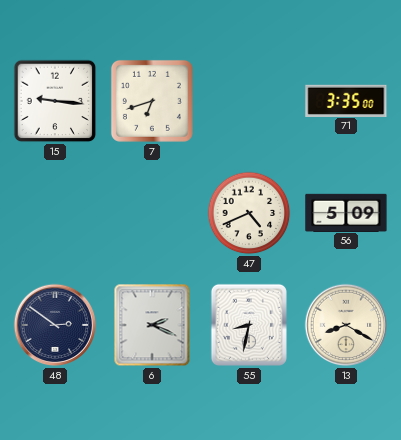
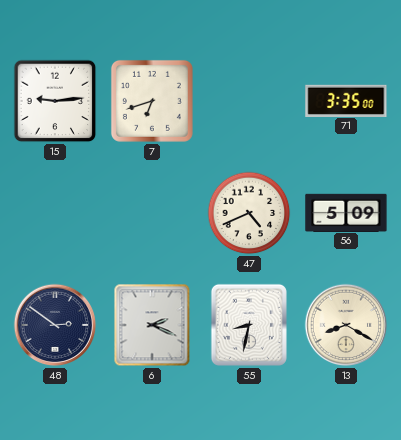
15: 9:16 -> 9:14 (55, 101)
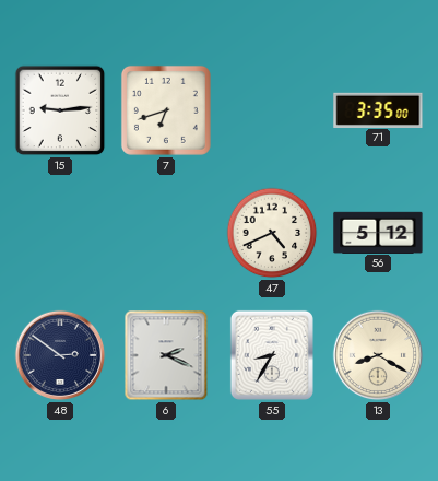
56: 5:09 -> 5:12 (378, 232)
55: 8:32 -> 8:35 (272, 355)
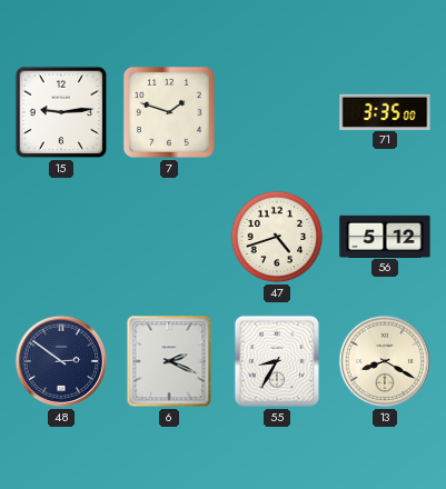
7: 6:42 -> 1:48 (169, 112)
47: 4:41 -> 4:42 (277, 237)
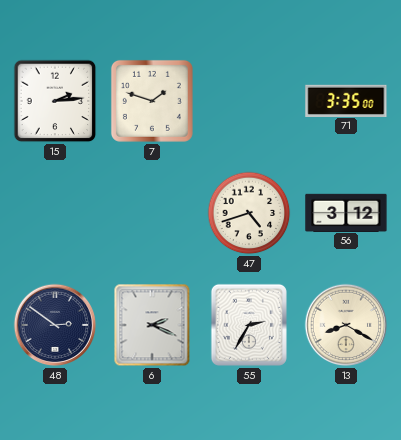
15: 9:14 -> 2:14 (55, 101)
56: 5:12 -> 3:12 (346, 212)
55: 8:35 -> 2:35 (249, 325)
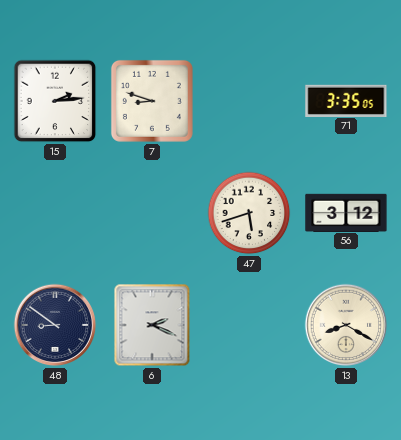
7: 1:48 -> 8:48 (152, 101)
71: 3:35:00 -> 3:35:05 (346, 100)
47: 4:42 -> 5:42 (249, 213)
48: 2:51 -> 8:51 (55, 325)
55: 2:35 -> none (249, 325)
